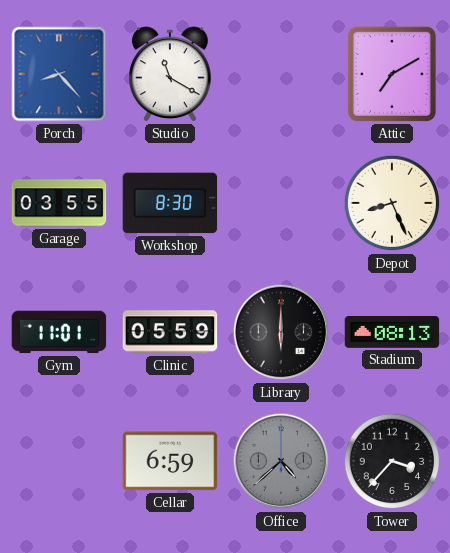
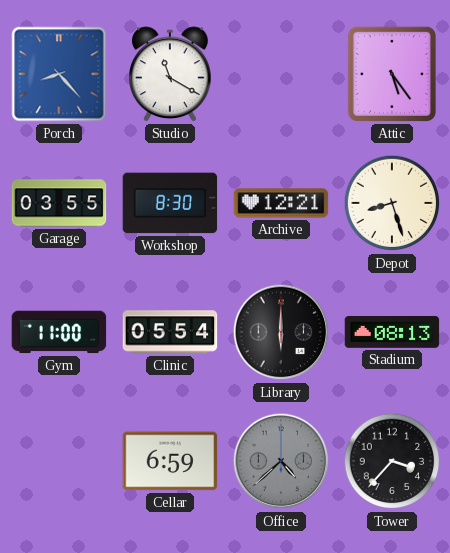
Attic: 7:10 -> 5:24 (392, 74)
Archive: none -> 12:21 (281, 203)
Depot: 8:26 -> 8:27 (392, 203)
Gym: 11:01 -> 11:00 (59, 332)
Clinic: 05:59 -> 05:54 (170, 332)
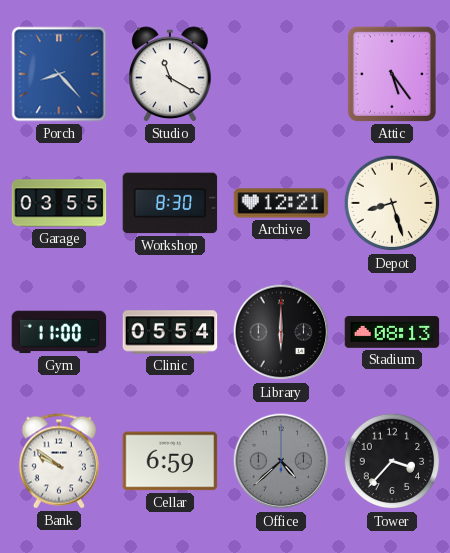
Bank: none -> 9:51 (59, 461)
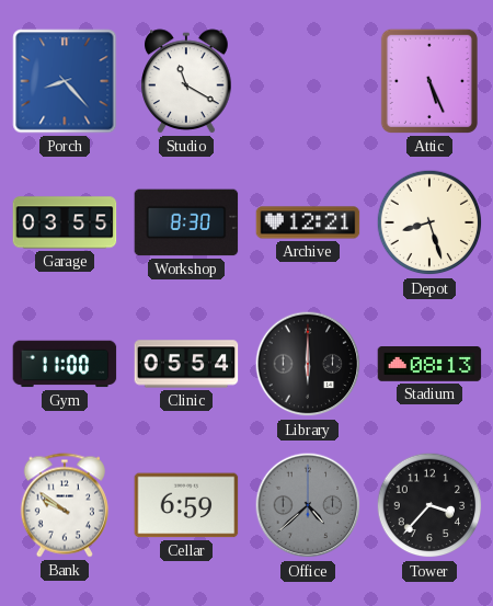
Attic: 5:24 -> 5:26 (429, 81)
